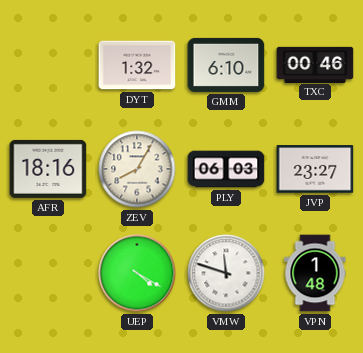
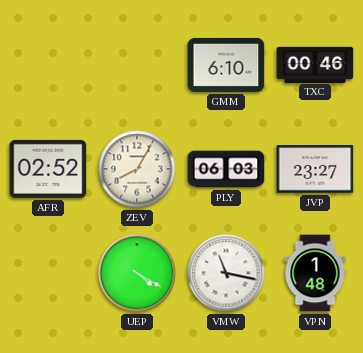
DYT: 1:32 -> none (137, 65)
AFR: 18:16 -> 02:52 (48, 169)
VMW: 11:48 -> 11:17 (226, 273)
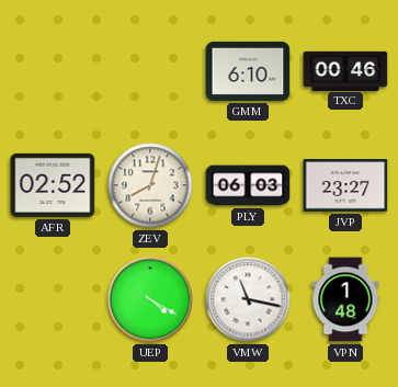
ZEV: 8:05 -> 8:03 (150, 185)
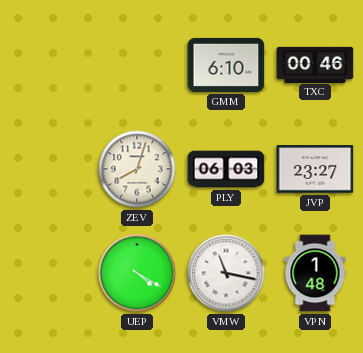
AFR: 02:52 -> none (53, 185)
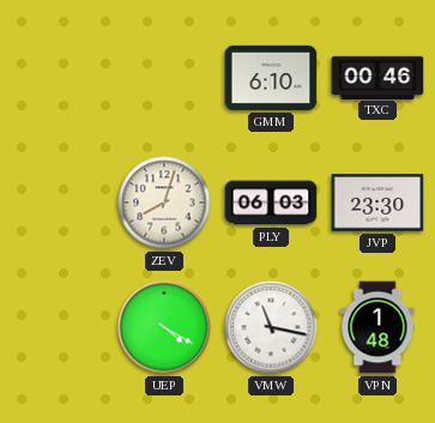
JVP: 23:27 -> 23:30 (377, 203)
